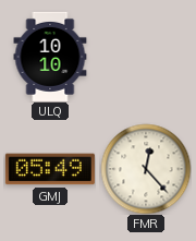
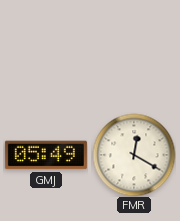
ULQ: 10:10 -> none (50, 57)
FMR: 12:23 -> 12:20 (134, 155)
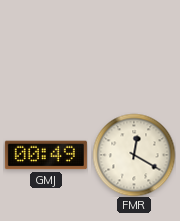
GMJ: 05:49 -> 00:49 (46, 155)
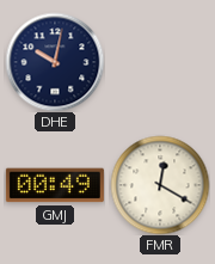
DHE: none -> 10:02 (55, 62)
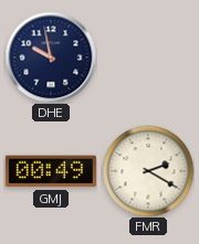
DHE: 10:02 -> 9:58 (51, 57)
FMR: 12:20 -> 2:20 (148, 171)
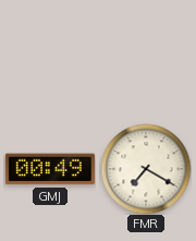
DHE: 9:58 -> none (51, 57)
FMR: 2:20 -> 7:20 (146, 169)
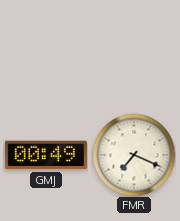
FMR: 7:20 -> 7:19 (134, 155)
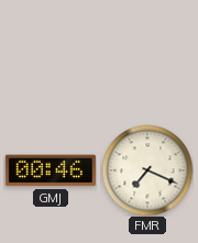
GMJ: 00:49 -> 00:46 (51, 170)
